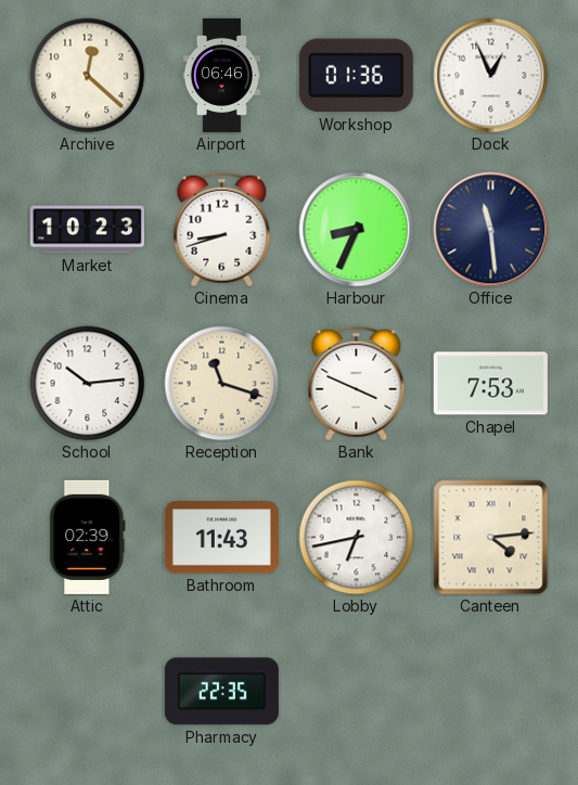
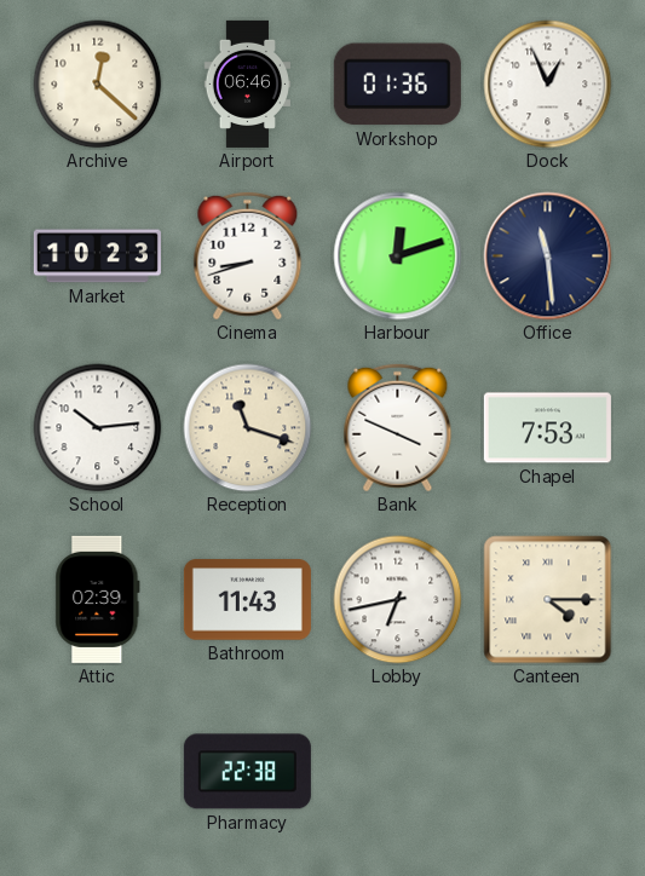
Harbour: 8:34 -> 12:12 (398, 257)
Canteen: 4:14 -> 4:15 (548, 600)
Pharmacy: 22:35 -> 22:38 (247, 772)
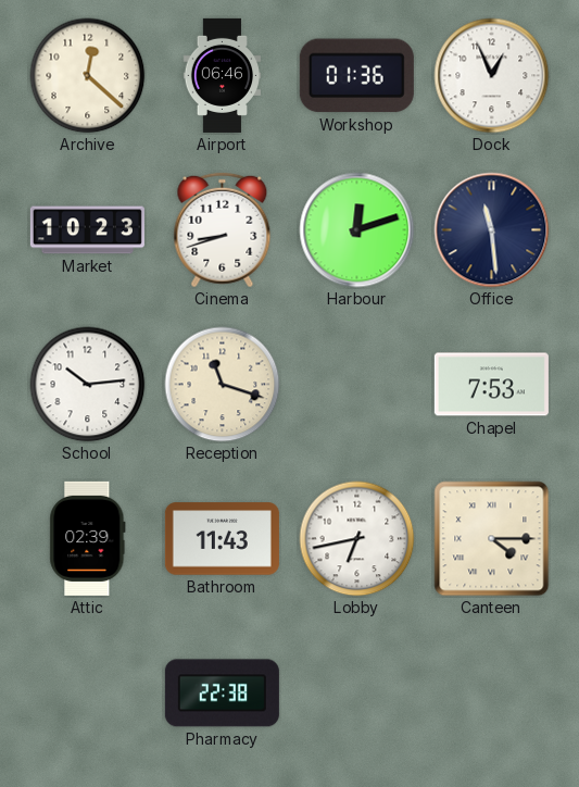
Bank: 3:49 -> none (398, 428)
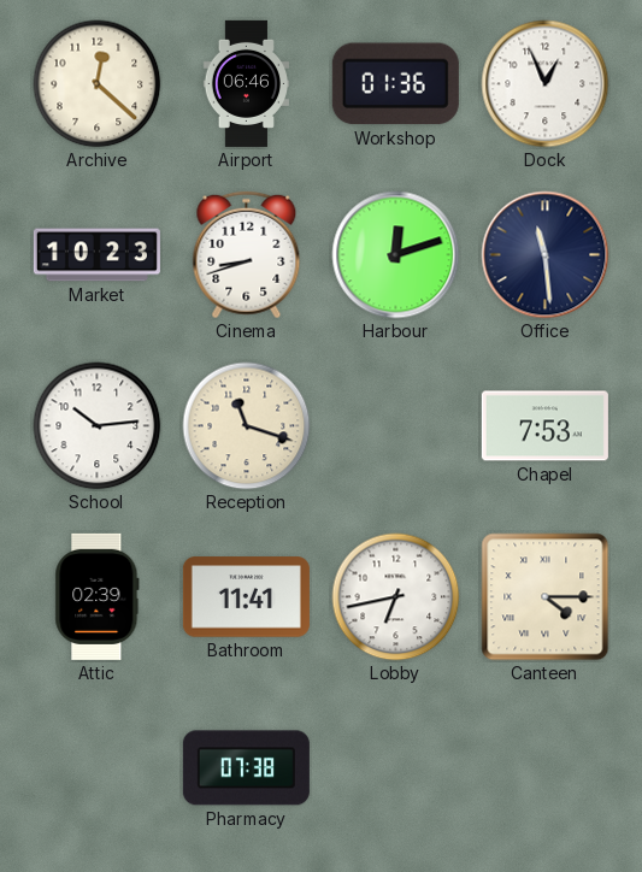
Bathroom: 11:43 -> 11:41 (246, 597)
Pharmacy: 22:38 -> 07:38 (246, 768)
